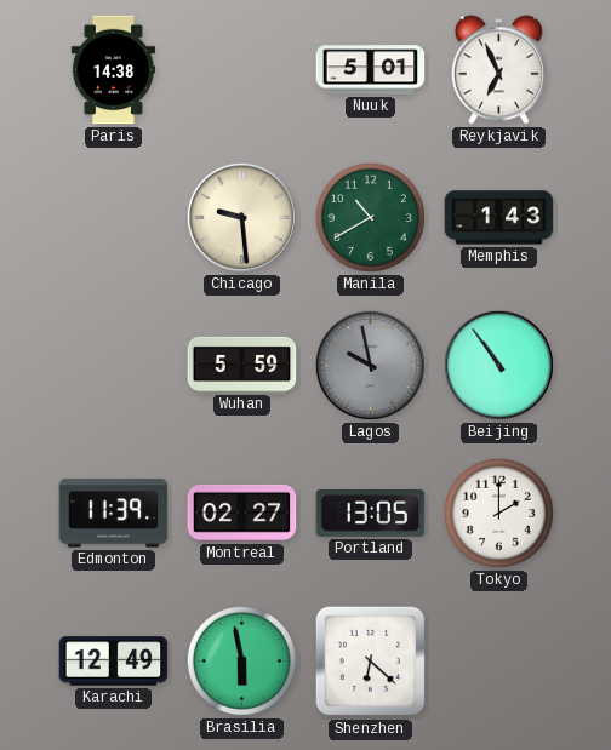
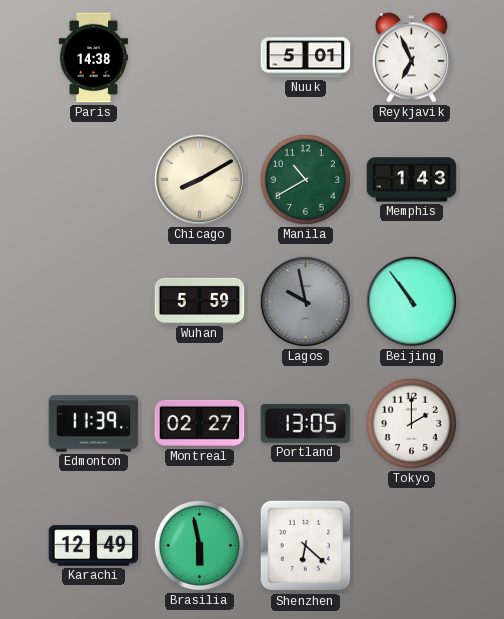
Chicago: 9:29 -> 8:10 (199, 179)
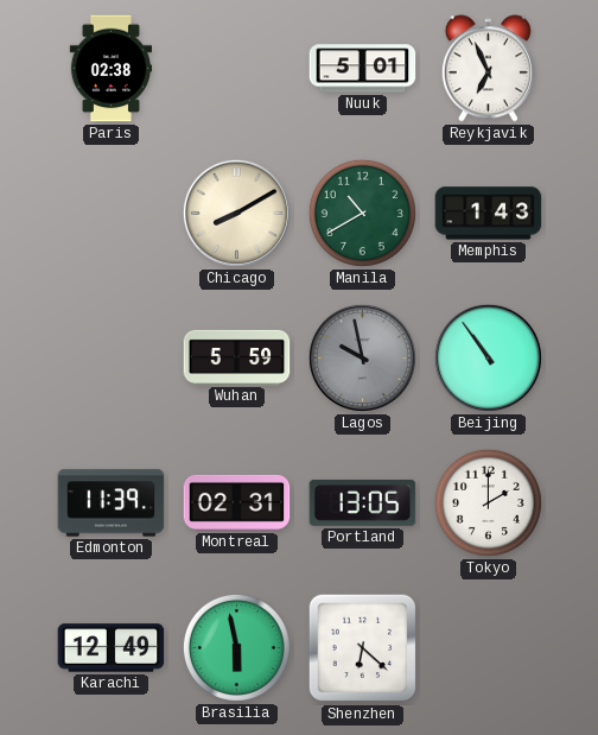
Paris: 14:38 -> 02:38 (110, 69)
Montreal: 02:27 -> 02:31 (237, 502)
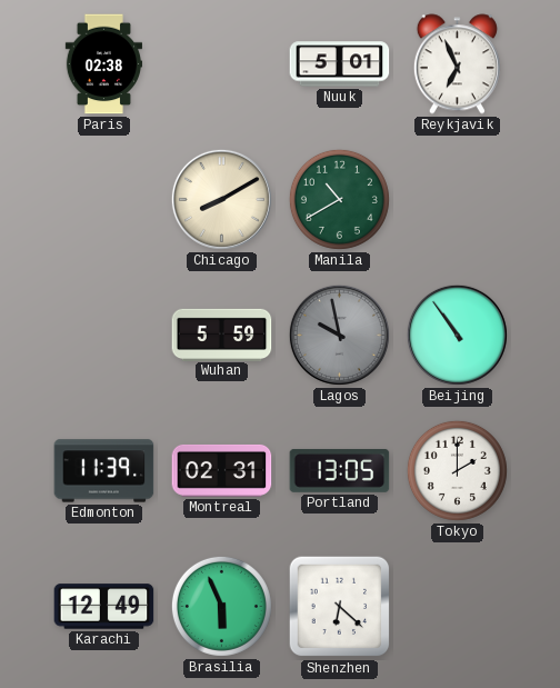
Memphis: 1:43 -> none (489, 214)
Brasilia: 5:58 -> 5:56 (221, 606)
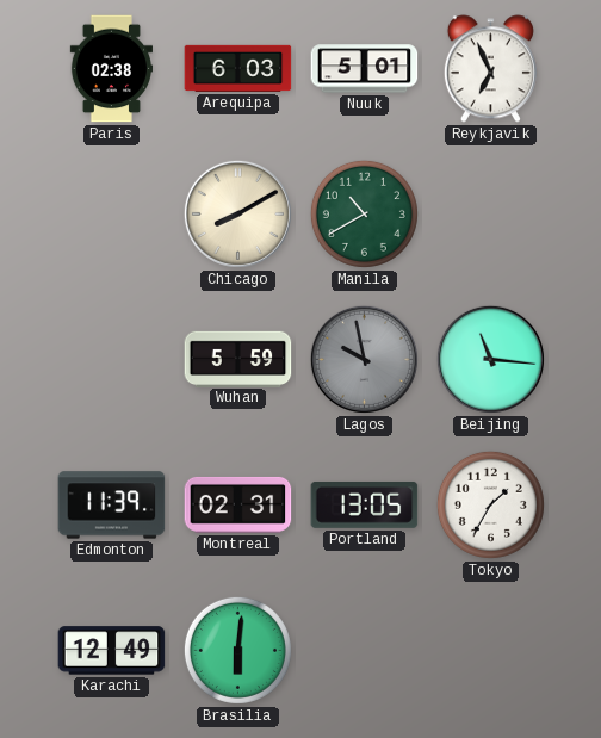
Arequipa: none -> 6:03 (238, 68)
Beijing: 10:54 -> 11:16 (490, 359)
Tokyo: 2:00 -> 1:35 (490, 504)
Brasilia: 5:56 -> 6:01 (237, 650)
Shenzhen: 6:22 -> none (340, 607)
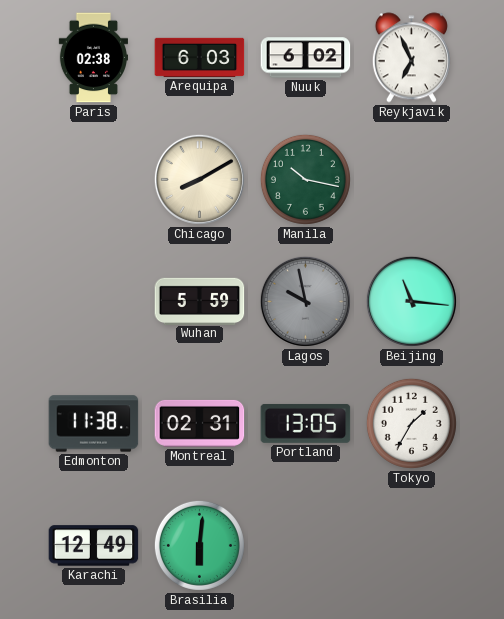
Nuuk: 5:01 -> 6:02 (306, 58)
Manila: 10:40 -> 10:17 (305, 179)
Edmonton: 11:39 -> 11:38 (94, 424)
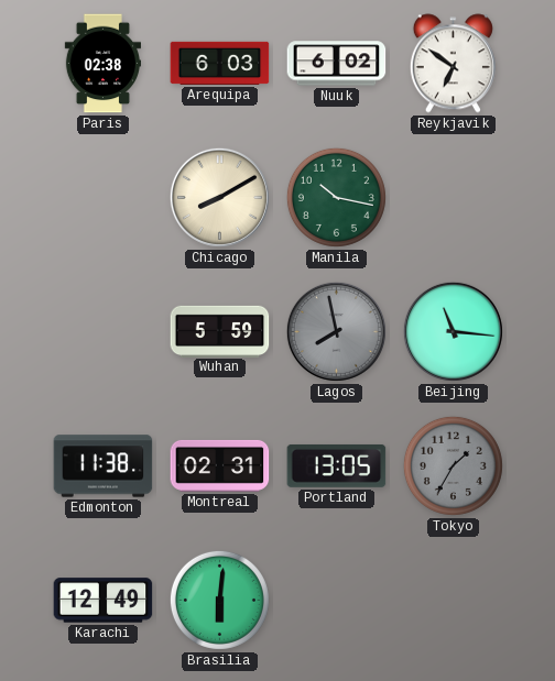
Reykjavik: 6:56 -> 6:51 (453, 64)
Lagos: 9:58 -> 7:58 (336, 331)
Tokyo dial: white -> grey (453, 465)
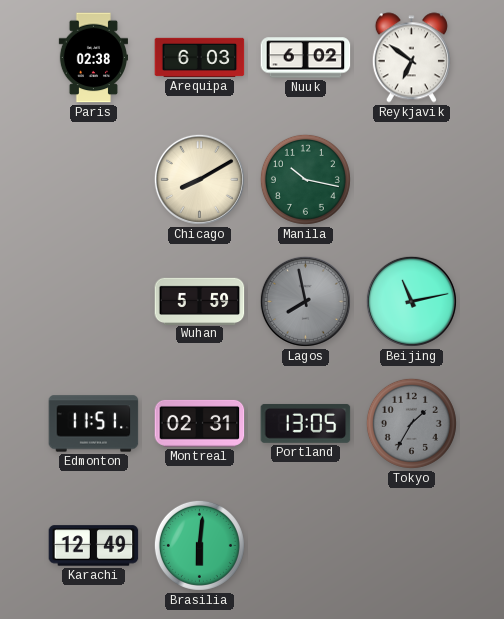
Beijing: 11:16 -> 11:13 (411, 301)
Edmonton: 11:38 -> 11:51 (94, 424)
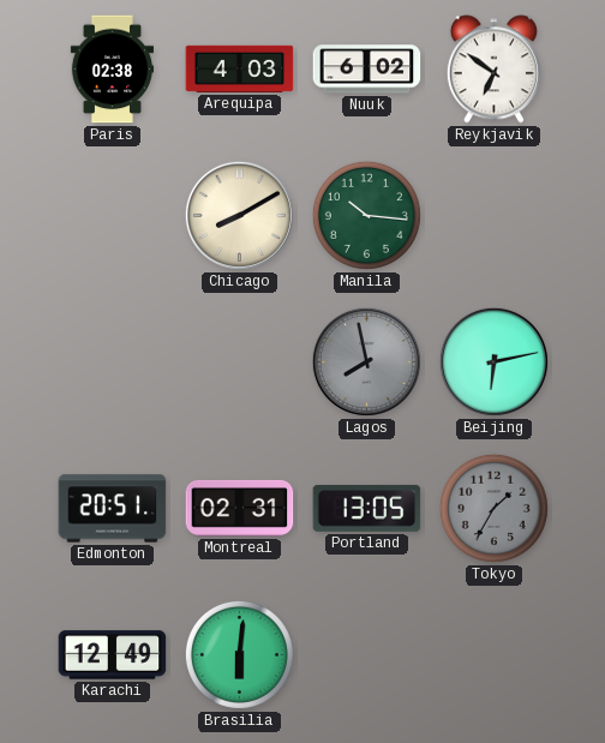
Arequipa: 6:03 -> 4:03 (240, 68)
Manila: 10:17 -> 10:16 (366, 215)
Wuhan: 5:59 -> none (200, 301)
Beijing: 11:13 -> 6:13 (493, 361)
Edmonton: 11:51 -> 20:51 (113, 509)
